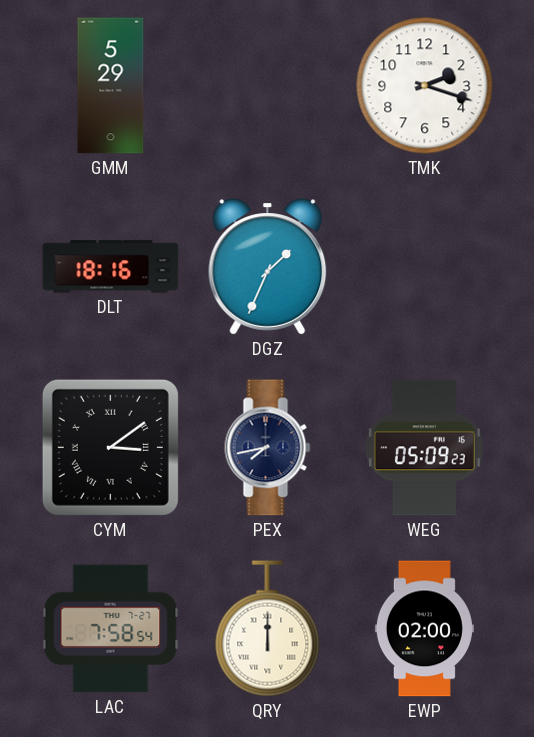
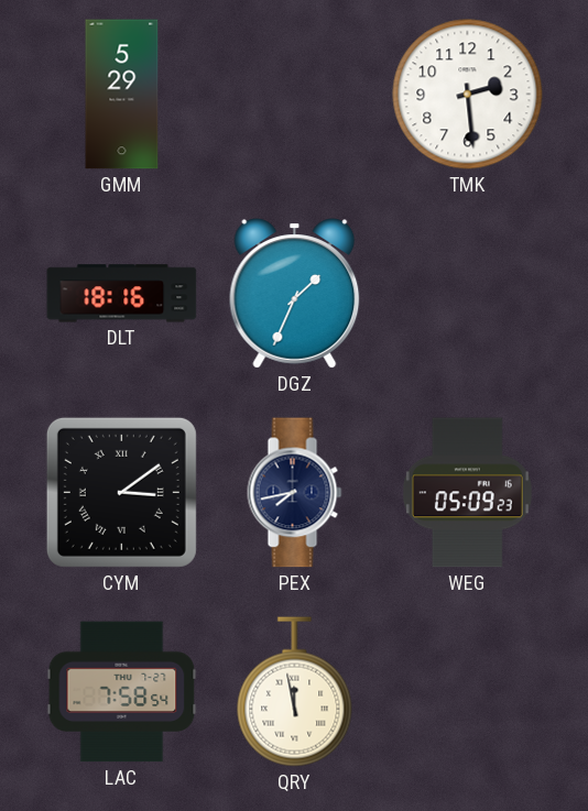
TMK: 2:18 -> 2:29 (468, 95)
QRY: 12:00 -> 11:58 (295, 692)
EWP: 02:00 -> none (424, 629)
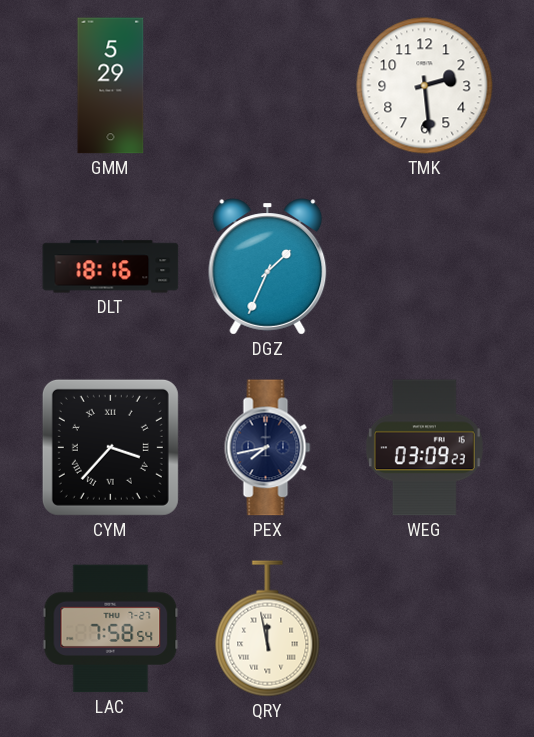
CYM: 3:09 -> 3:37 (110, 447)
WEG: 05:09 -> 03:09 (424, 448)
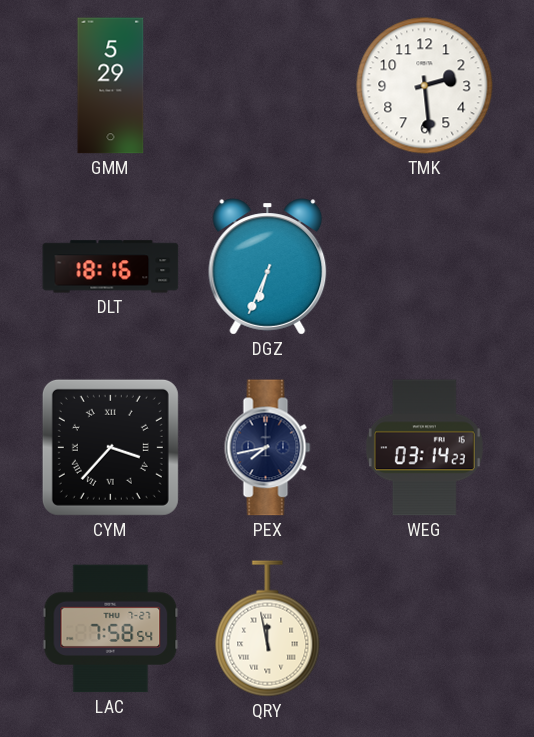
DGZ: 1:34 -> 6:34 (268, 267)
WEG: 03:09 -> 03:14 (424, 448)
